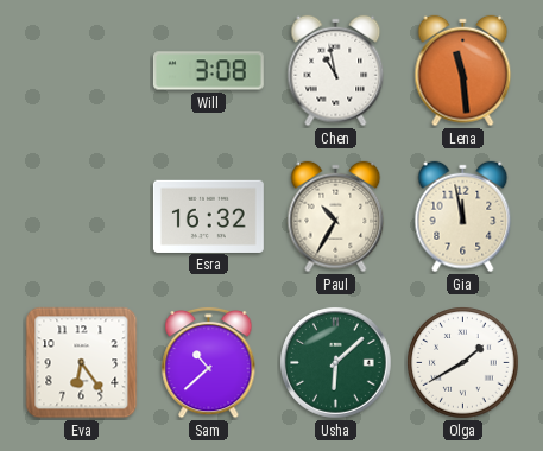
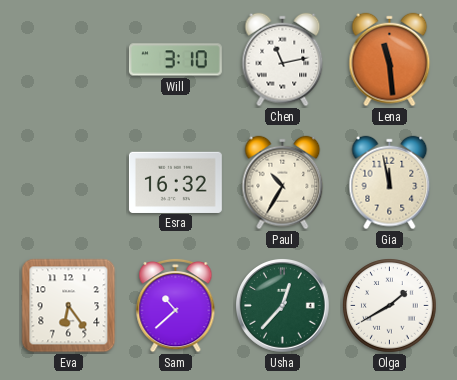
Will: 3:08 -> 3:10 (175, 60)
Chen: 10:58 -> 11:13 (283, 60)
Usha: 6:08 -> 12:37 (283, 306)
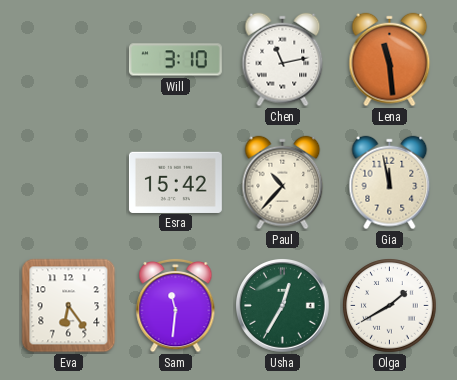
Esra: 16:32 -> 15:42 (175, 182)
Paul: 10:35 -> 10:37 (283, 183)
Sam: 10:38 -> 11:31 (176, 305)
Usha: 12:37 -> 12:35 (283, 306)
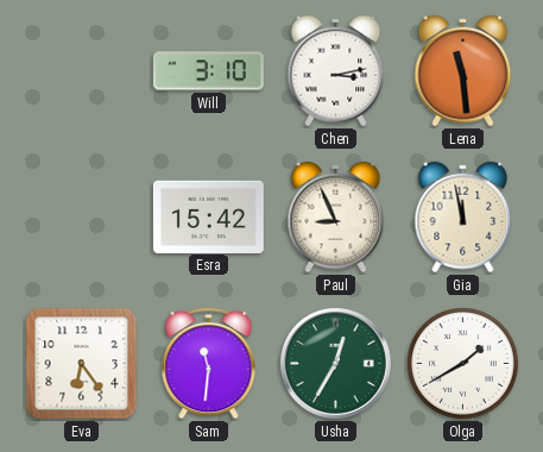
Chen: 11:13 -> 3:13 (336, 71)
Paul: 10:37 -> 8:56 (336, 218)
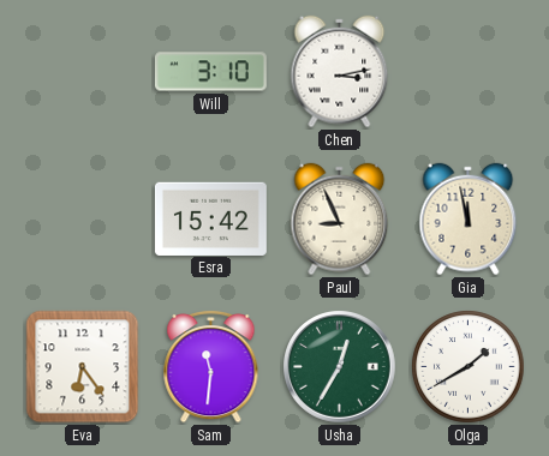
Lena: 11:29 -> none (463, 71)
